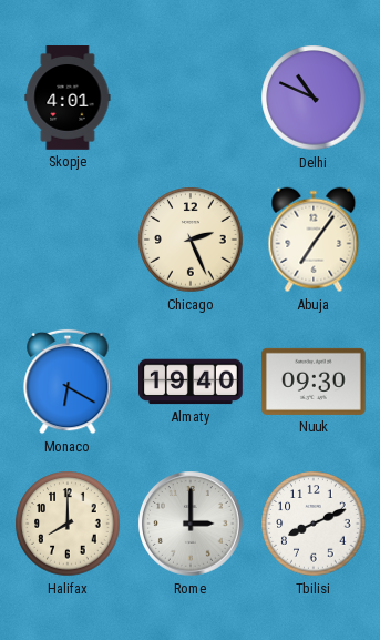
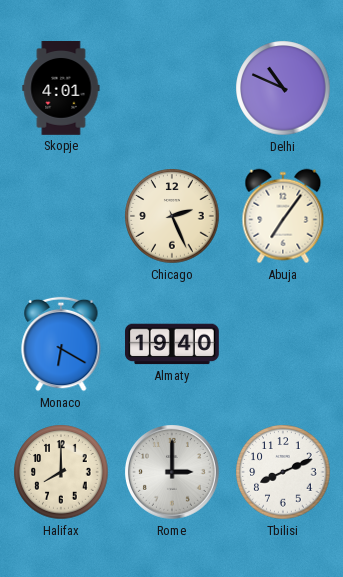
Nuuk: 09:30 -> none (314, 382)
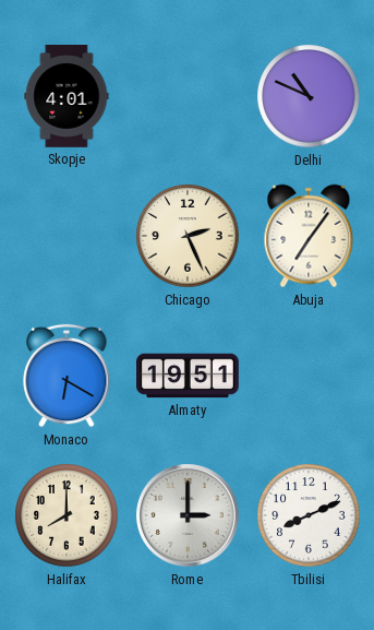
Almaty: 19:40 -> 19:51 (189, 376)
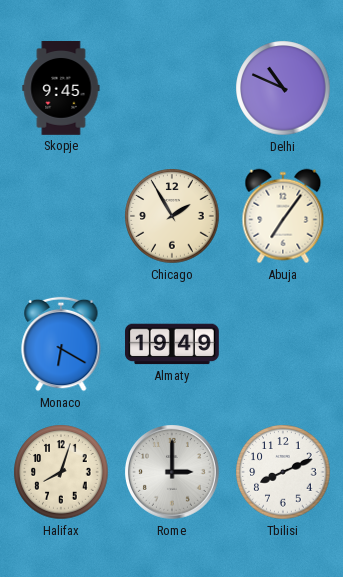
Skopje: 4:01 -> 9:45 (61, 89)
Chicago: 2:26 -> 1:55 (172, 216)
Almaty: 19:51 -> 19:49 (173, 344)
Halifax: 8:00 -> 8:03 (61, 472)
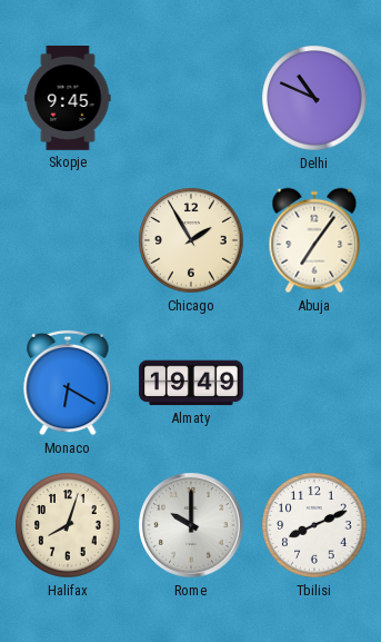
Rome: 3:00 -> 10:00 (192, 526)
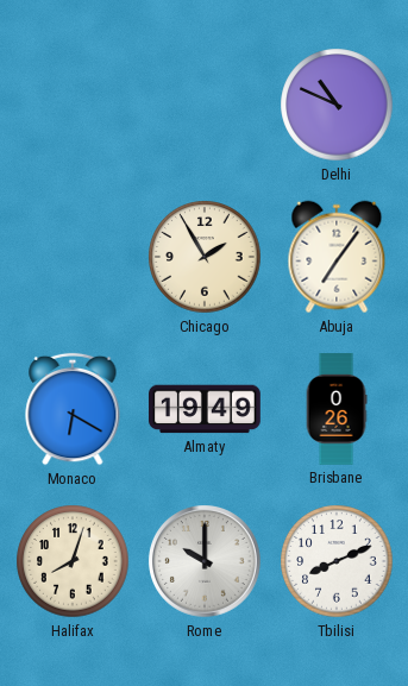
Skopje: 9:45 -> none (68, 99)
Brisbane: none -> 0:26 (337, 409)
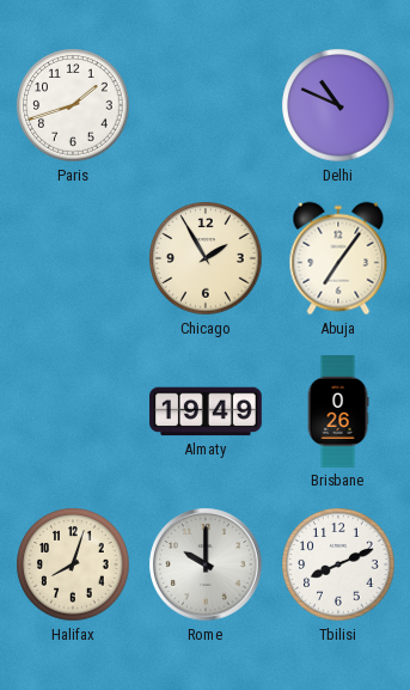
Paris: none -> 1:42 (73, 105)
Monaco: 6:20 -> none (73, 409)
